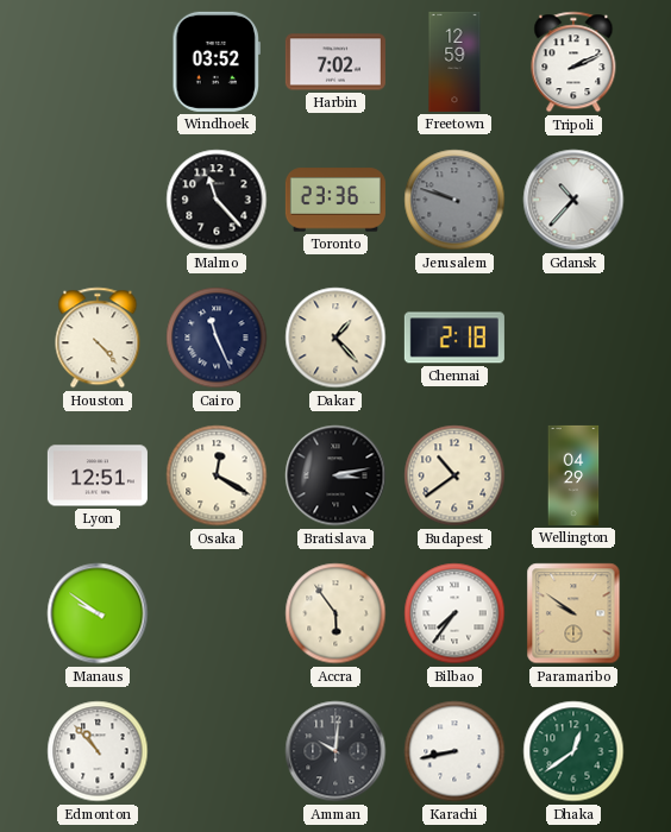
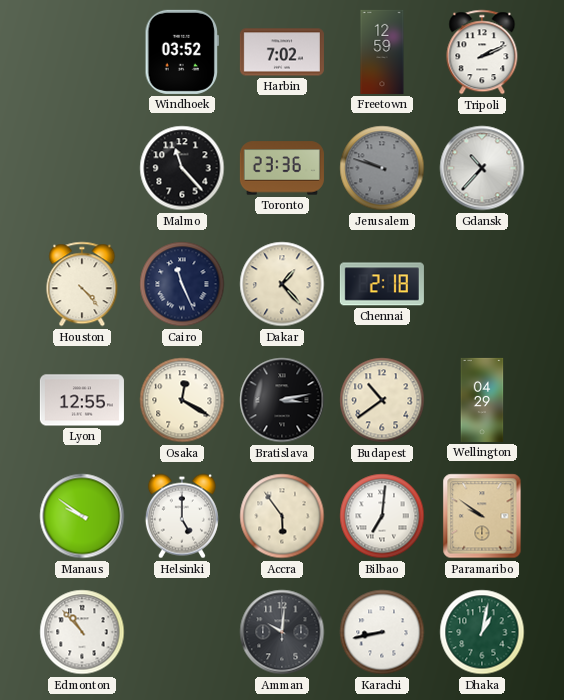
Lyon: 12:51 -> 12:55 (82, 400)
Helsinki: none -> 5:00 (182, 516)
Bilbao: 7:36 -> 7:01 (382, 516)
Dhaka: 12:39 -> 1:02 (482, 632)
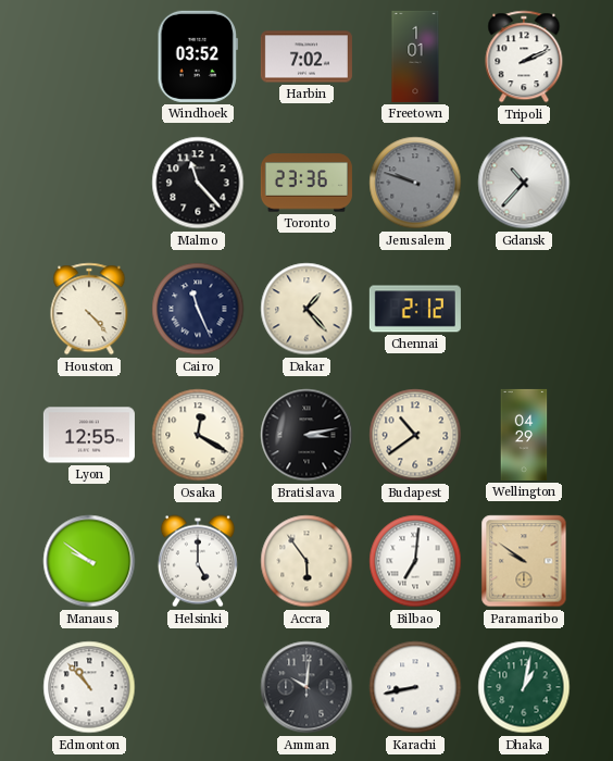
Freetown: 12:59 -> 1:01 (415, 57)
Chennai: 2:18 -> 2:12 (415, 309)
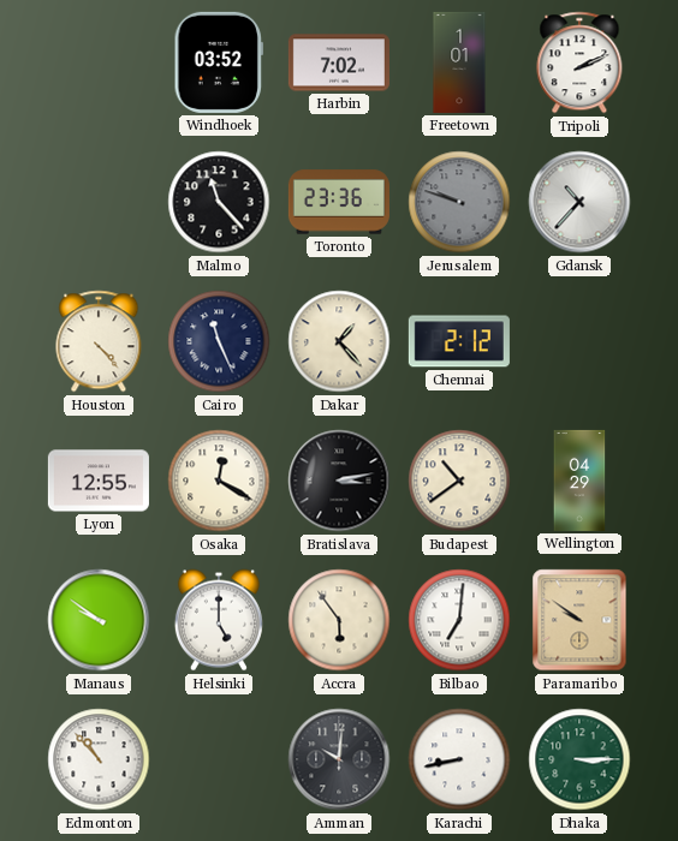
Dhaka: 1:02 -> 3:15 (579, 759)
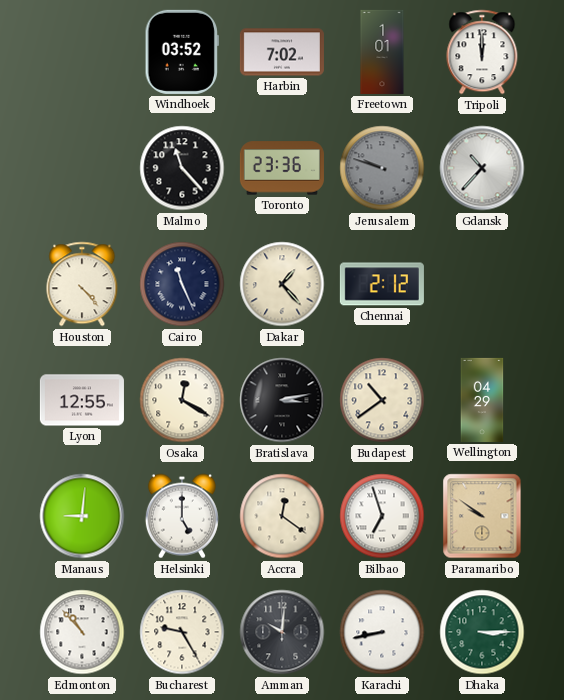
Tripoli: 2:11 -> 12:00 (482, 52)
Manaus: 9:51 -> 9:01 (82, 516)
Accra: 5:54 -> 12:21 (282, 516)
Bilbao: 7:01 -> 6:57 (382, 516)
Bucharest: none -> 9:25 (182, 632)
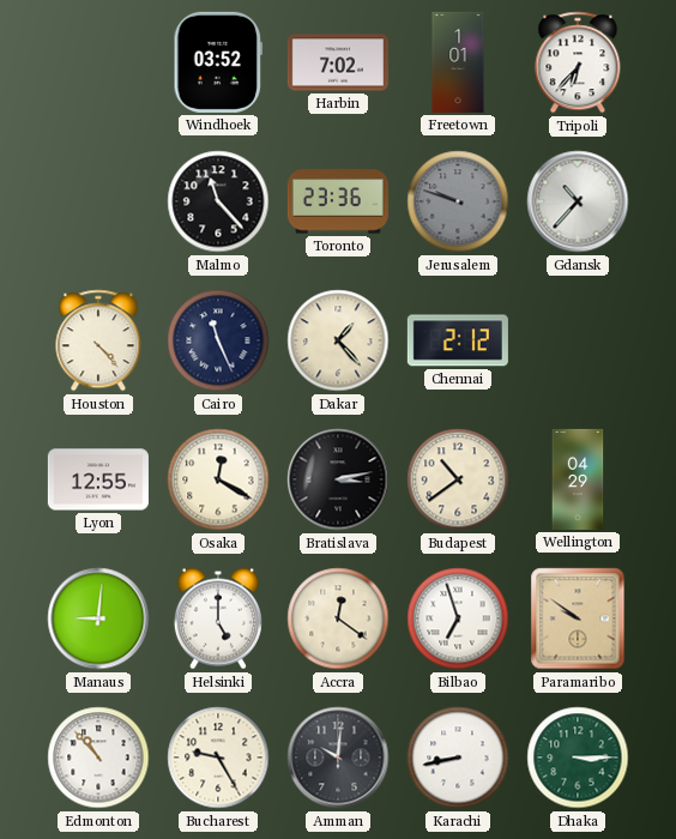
Tripoli: 12:00 -> 6:37 (578, 62)
